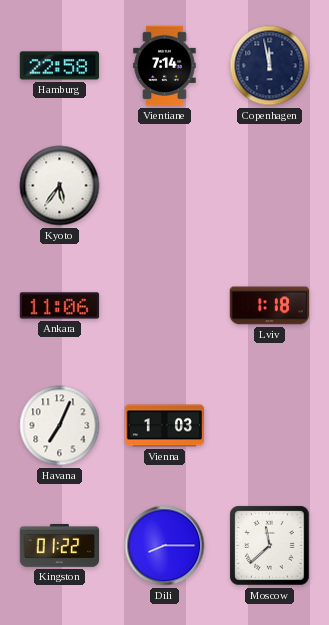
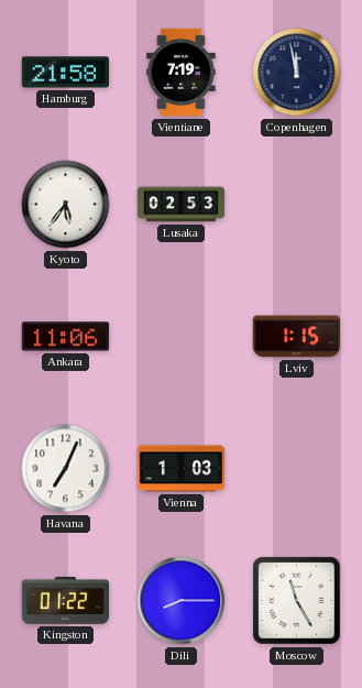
Hamburg: 22:58 -> 21:58 (65, 73)
Vientiane: 7:14 -> 7:19 (182, 73)
Lusaka: none -> 02:53 (182, 205)
Lviv: 1:18 -> 1:15 (296, 337)
Moscow: 11:38 -> 11:25 (297, 601)
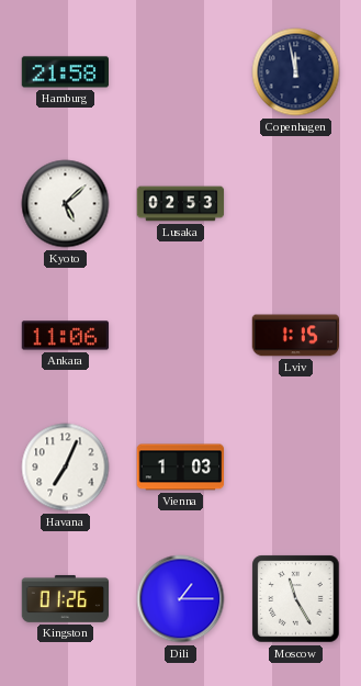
Vientiane: 7:19 -> none (182, 73)
Kyoto: 5:36 -> 5:08 (66, 204)
Kingston: 01:22 -> 01:26 (66, 598)
Dili: 8:15 -> 1:15 (181, 599)
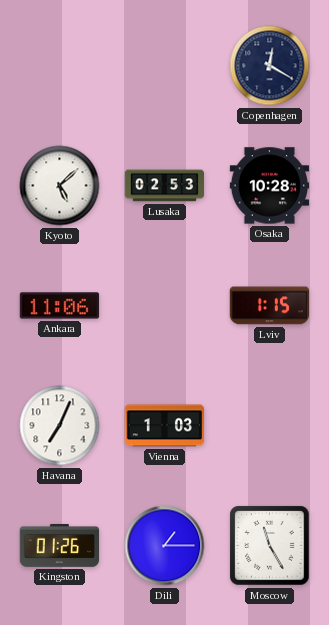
Hamburg: 21:58 -> none (65, 72)
Copenhagen: 11:58 -> 12:20 (270, 66)
Osaka: none -> 10:28 (270, 186)
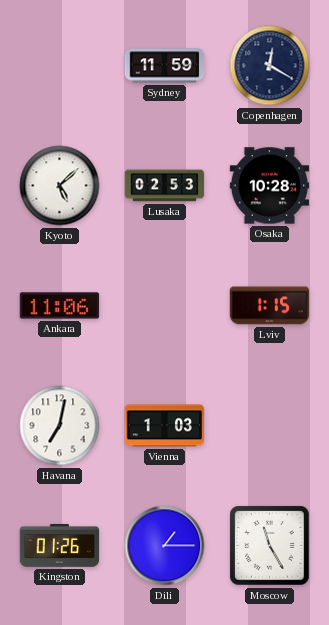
Sydney: none -> 11:59 (165, 66)
Havana: 7:04 -> 7:02 (60, 426)
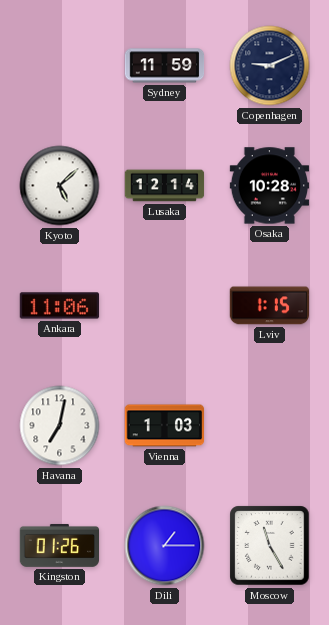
Copenhagen: 12:20 -> 9:11 (270, 66)
Lusaka: 02:53 -> 12:14 (165, 186)
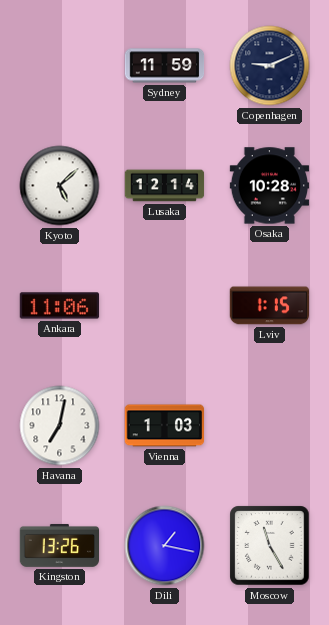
Kingston: 01:26 -> 13:26 (60, 545)
Dili: 1:15 -> 1:17 (165, 546)
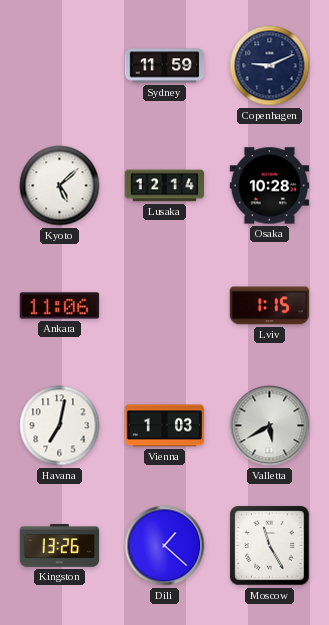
Valletta: none -> 5:40 (270, 426)
Dili: 1:17 -> 1:22 (165, 546)
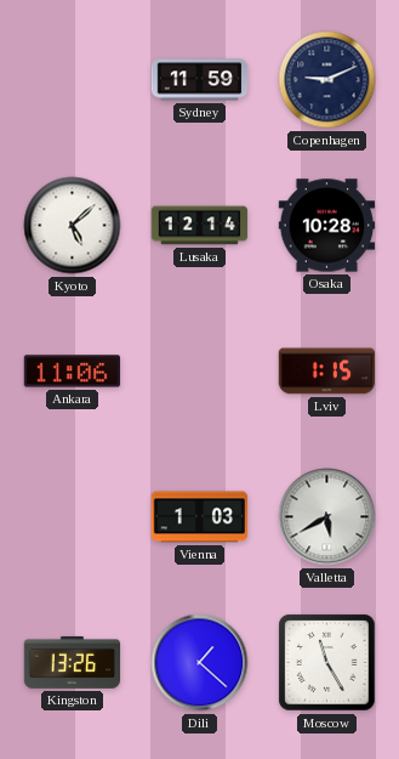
Havana: 7:02 -> none (60, 426)
